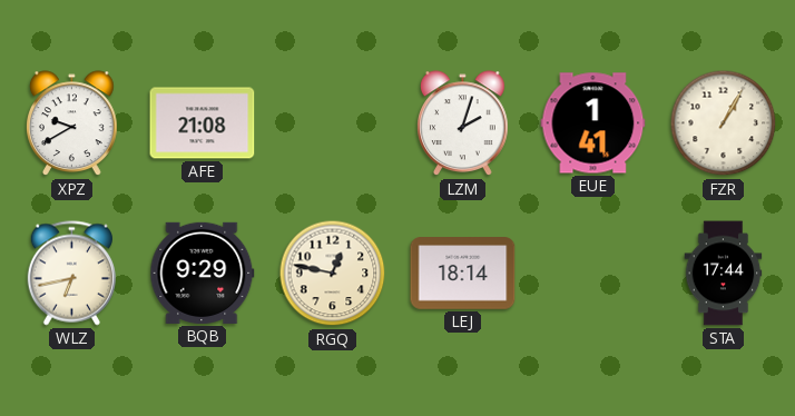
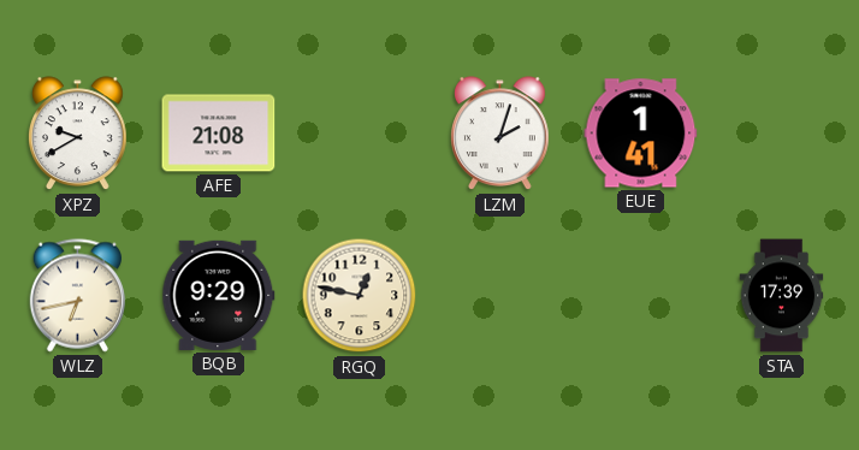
FZR: 1:05 -> none (724, 123)
LEJ: 18:14 -> none (463, 274)
STA: 17:44 -> 17:39 (782, 296)
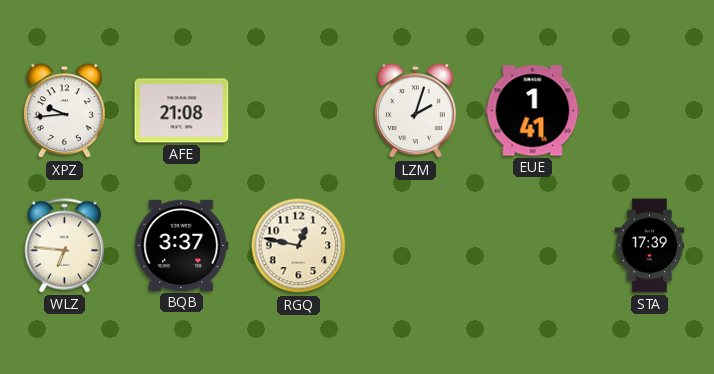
XPZ: 9:40 -> 9:44 (65, 111)
WLZ: 6:43 -> 6:46 (64, 246)
BQB: 9:29 -> 3:37 (182, 245)
